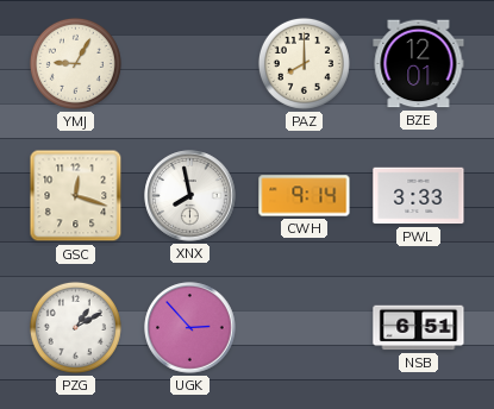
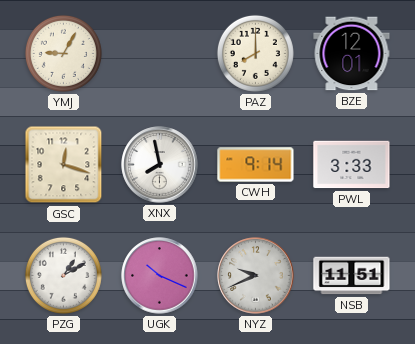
UGK: 2:53 -> 10:19 (160, 276)
NYZ: none -> 9:41 (256, 276)
NSB: 6:51 -> 11:51 (352, 276)
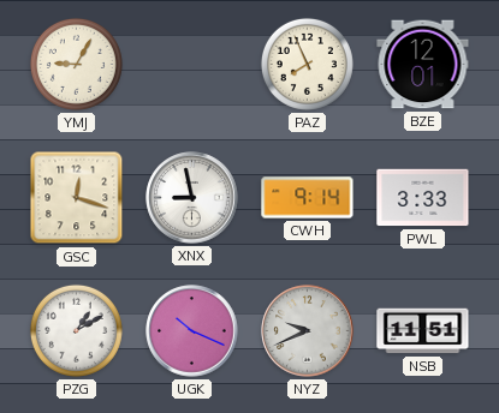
PAZ: 8:00 -> 7:56 (307, 64)
XNX: 7:58 -> 8:58 (192, 198)
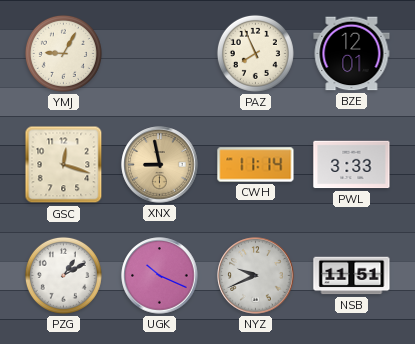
XNX dial: white -> champagne (160, 165)
CWH: 9:14 -> 11:14 (256, 165)
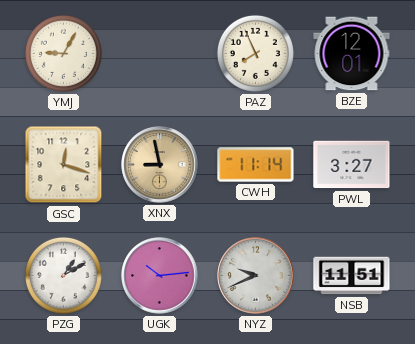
PWL: 3:33 -> 3:27 (352, 165)
UGK: 10:19 -> 10:14 (160, 276)
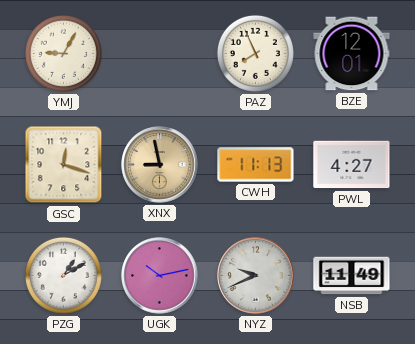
CWH: 11:14 -> 11:13 (256, 165)
PWL: 3:27 -> 4:27 (352, 165)
UGK: 10:14 -> 10:13 (160, 276)
NSB: 11:51 -> 11:49 (352, 276)
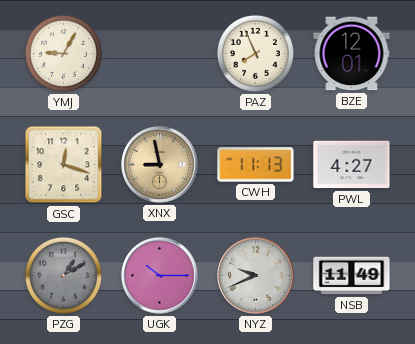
PZG dial: white -> grey (63, 275)
UGK: 10:13 -> 10:15 (160, 276)
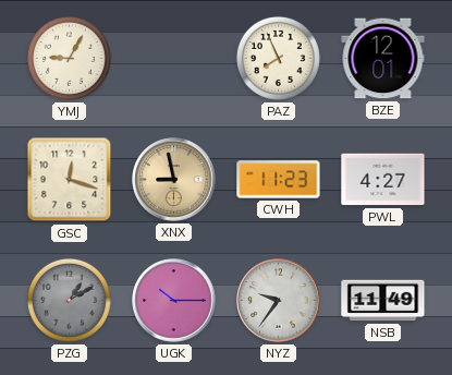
CWH: 11:13 -> 11:23 (279, 180)
NYZ: 9:41 -> 9:36 (279, 301)
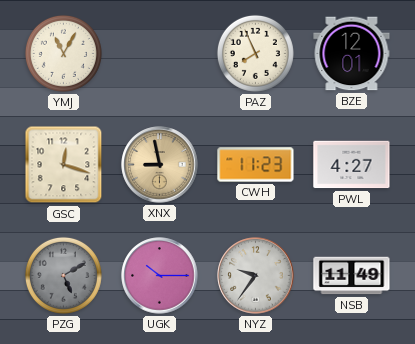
YMJ: 9:05 -> 11:05 (63, 53)
PZG: 1:10 -> 5:10 (63, 275)
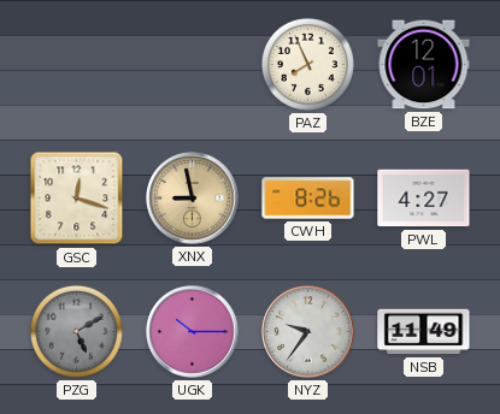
YMJ: 11:05 -> none (63, 53)
CWH: 11:23 -> 8:26 (308, 199)
